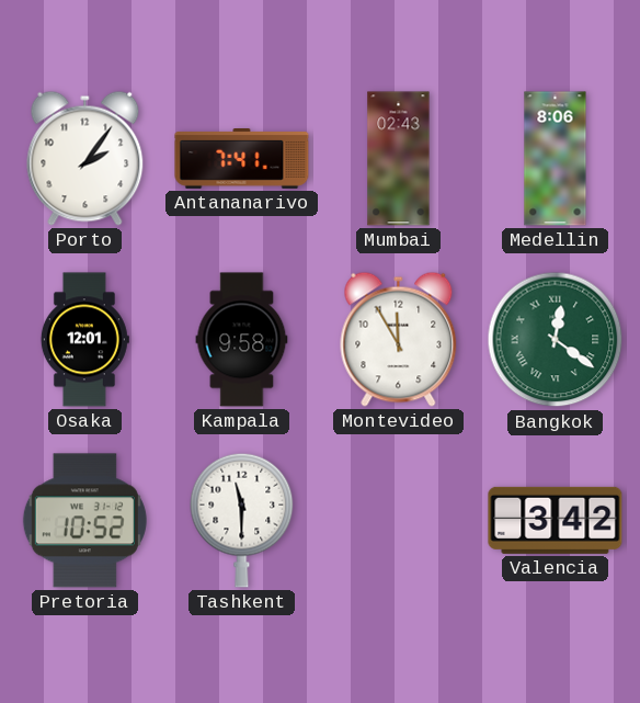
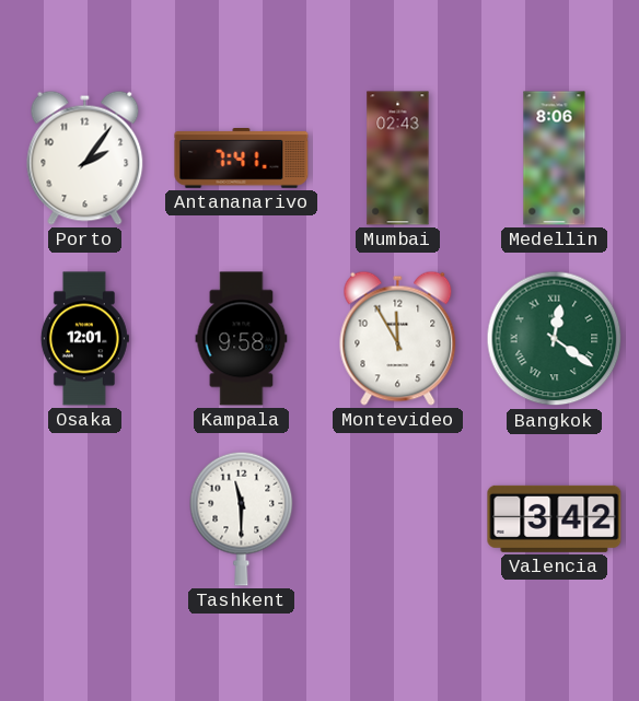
Pretoria: 10:52 -> none (84, 521)
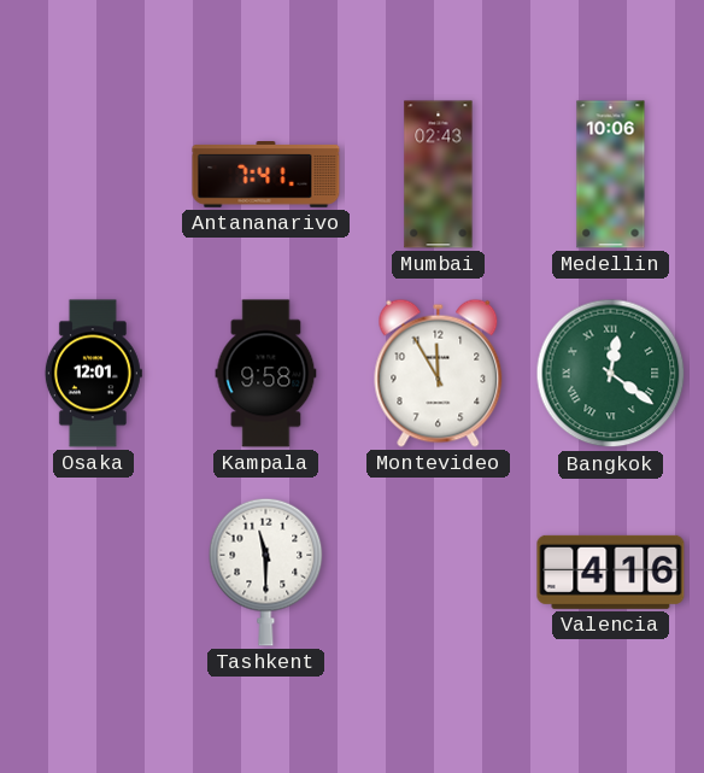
Porto: 2:06 -> none (85, 157)
Medellin: 8:06 -> 10:06 (611, 175)
Valencia: 3:42 -> 4:16 (611, 572)
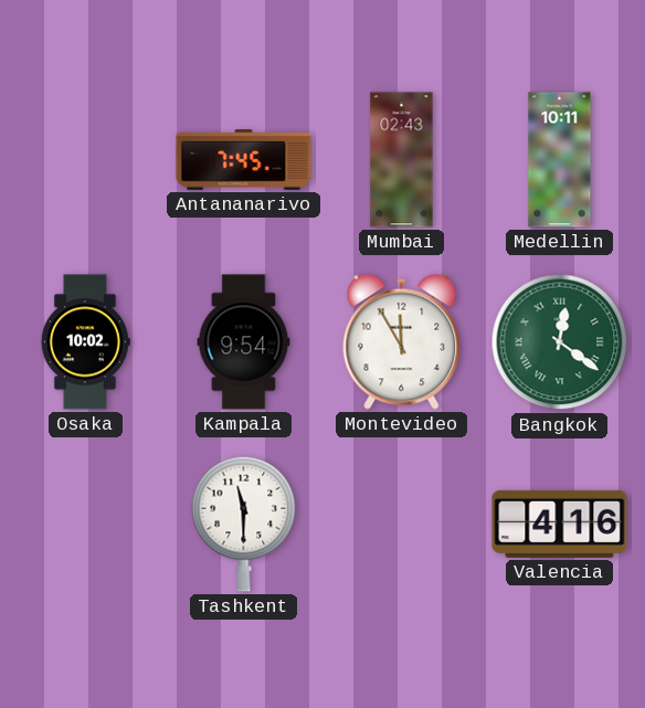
Antananarivo: 7:41 -> 7:45 (244, 160)
Medellin: 10:06 -> 10:11 (560, 160)
Osaka: 12:01 -> 10:02 (85, 342)
Kampala: 9:58 -> 9:54 (244, 342)
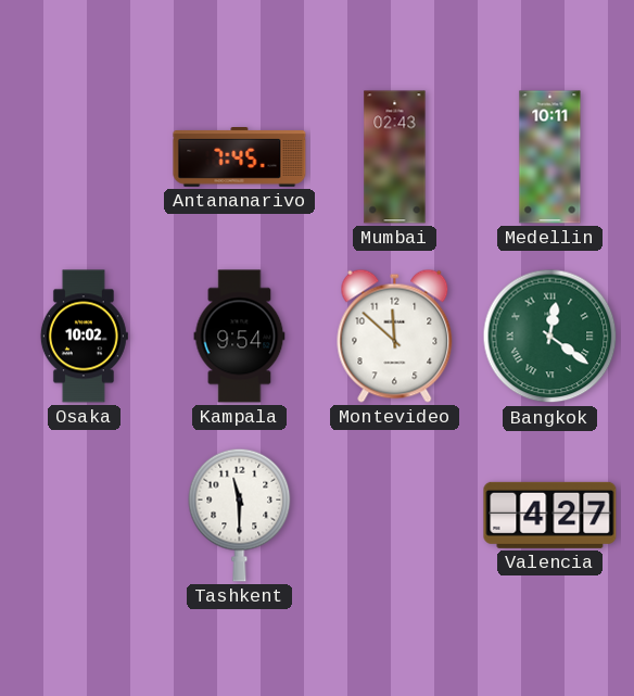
Montevideo: 11:55 -> 11:52 (395, 336)
Valencia: 4:16 -> 4:27 (550, 515)
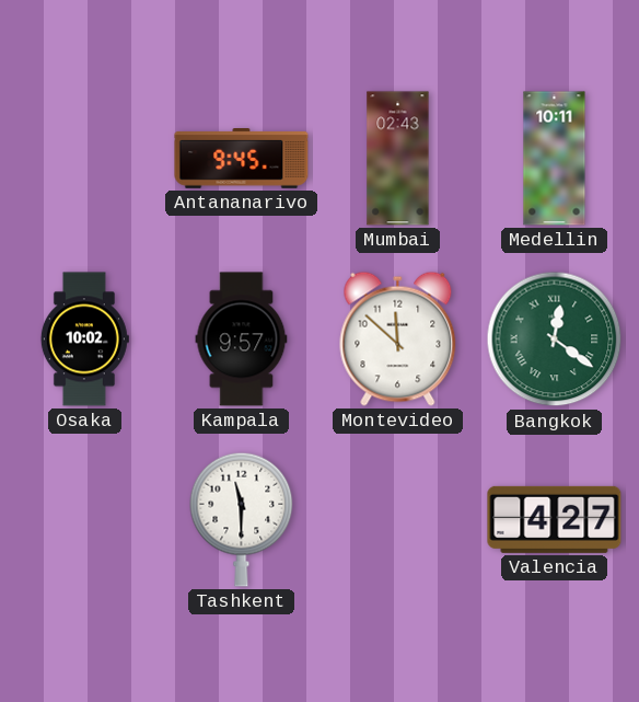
Antananarivo: 7:45 -> 9:45 (242, 159)
Kampala: 9:54 -> 9:57 (242, 340)
